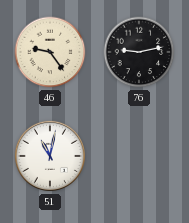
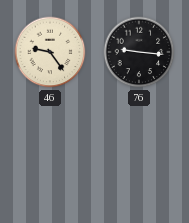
76: 9:13 -> 9:16 (139, 52)
51: 11:02 -> none (50, 156)
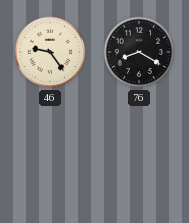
76: 9:16 -> 8:20 (139, 52)
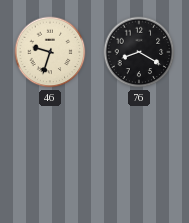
46: 9:24 -> 9:33 (50, 52)
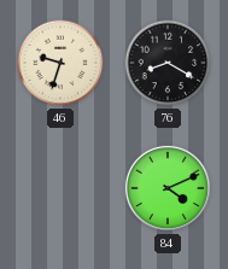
84: none -> 4:11 (168, 188)
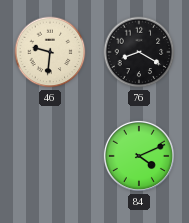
46: 9:33 -> 9:31 (50, 52)
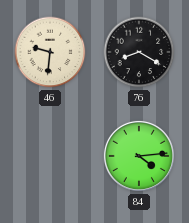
84: 4:11 -> 4:14 (139, 156)
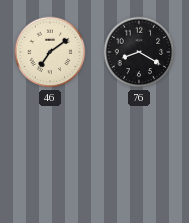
46: 9:31 -> 7:09 (50, 52)
84: 4:14 -> none (139, 156)
